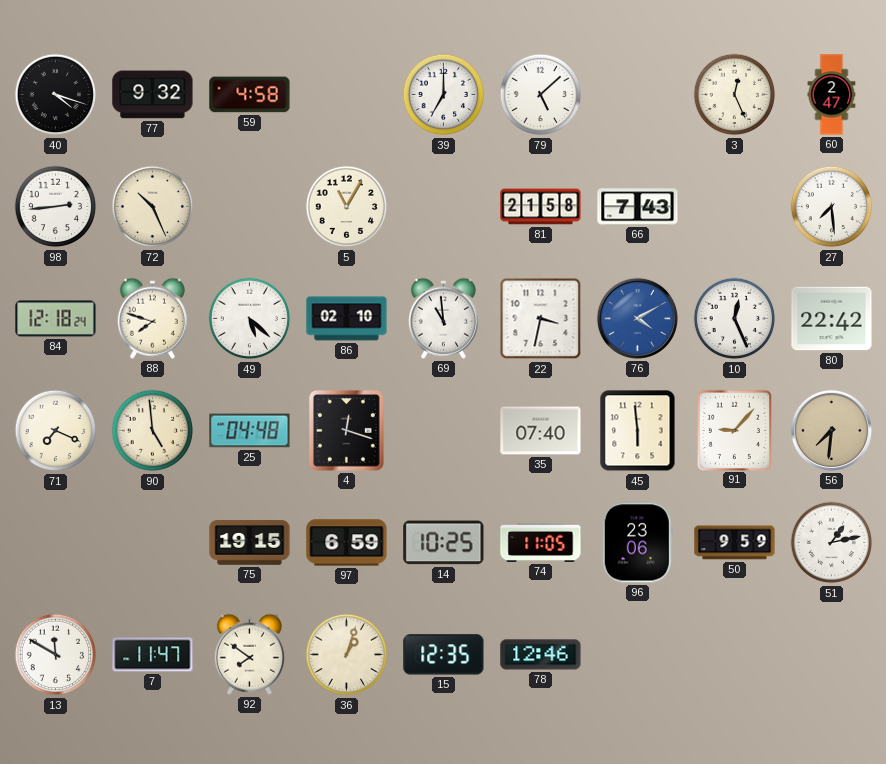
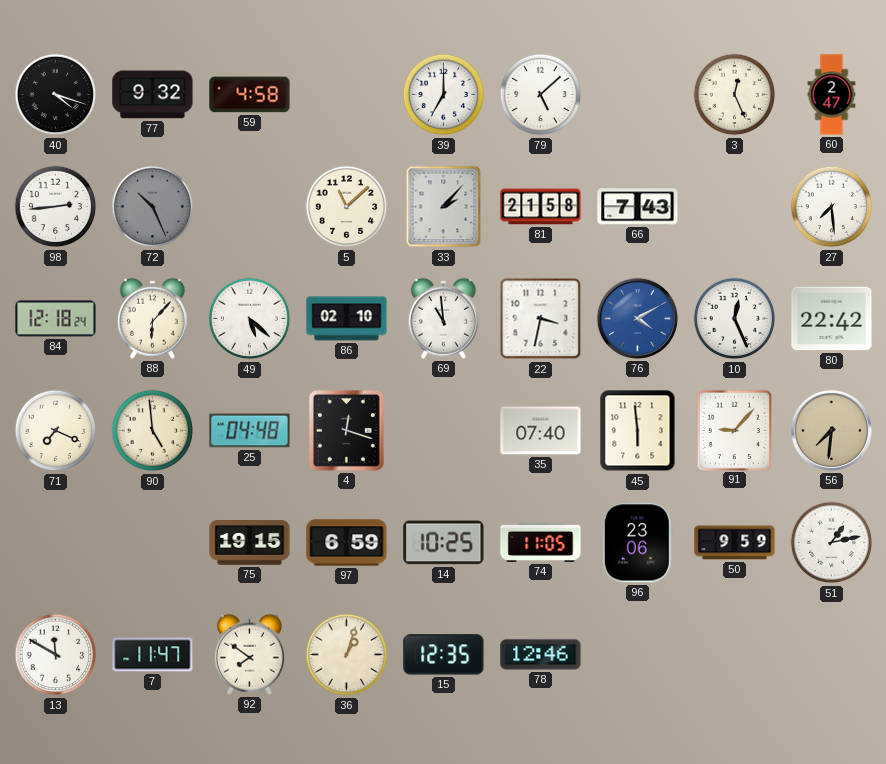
72 dial: cream -> grey (153, 207)
5: 11:05 -> 11:08 (347, 207)
33: none -> 2:07 (444, 207)
88: 7:48 -> 6:07 (152, 318)
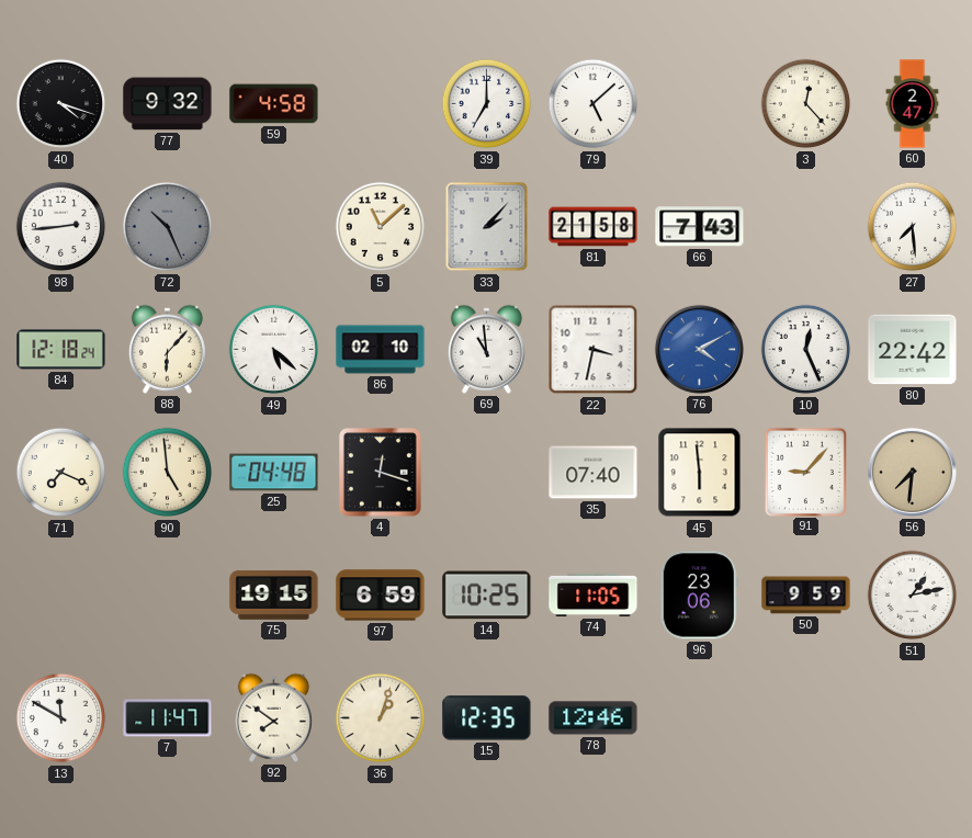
3: 12:26 -> 12:23 (806, 104)
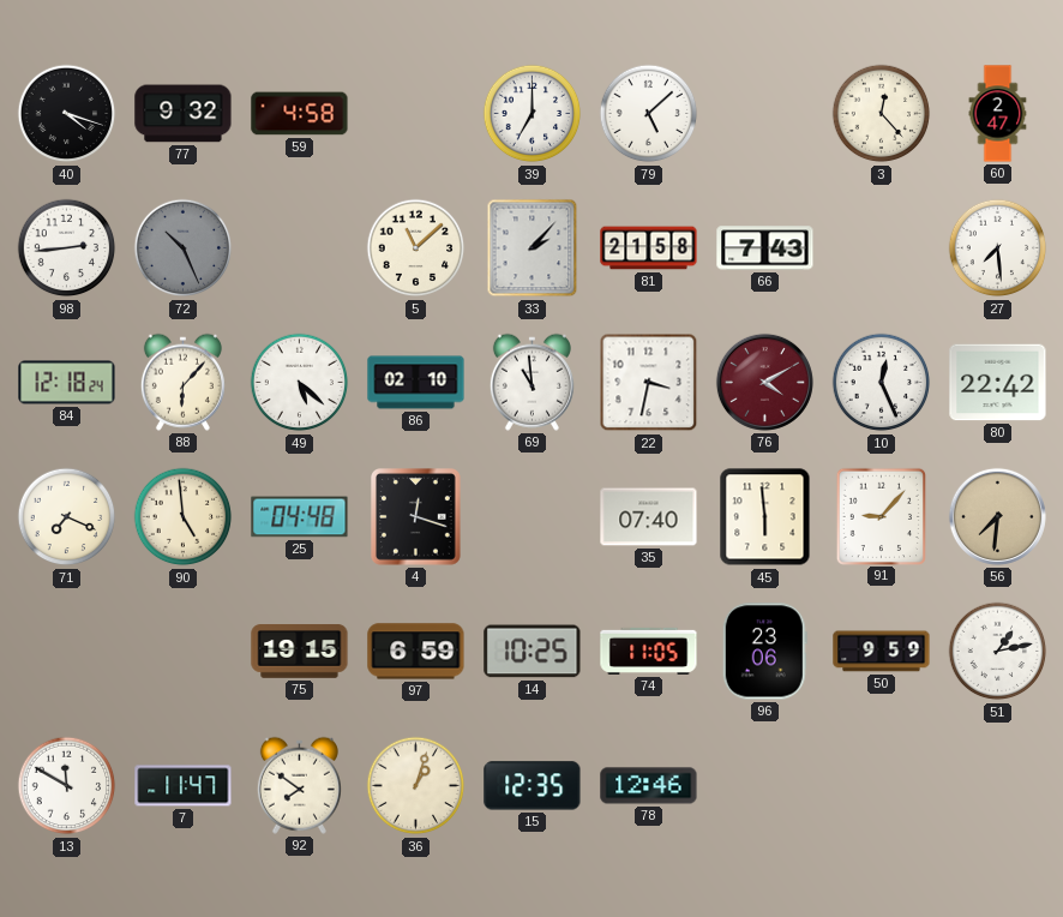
76 dial: blue -> burgundy (764, 382)
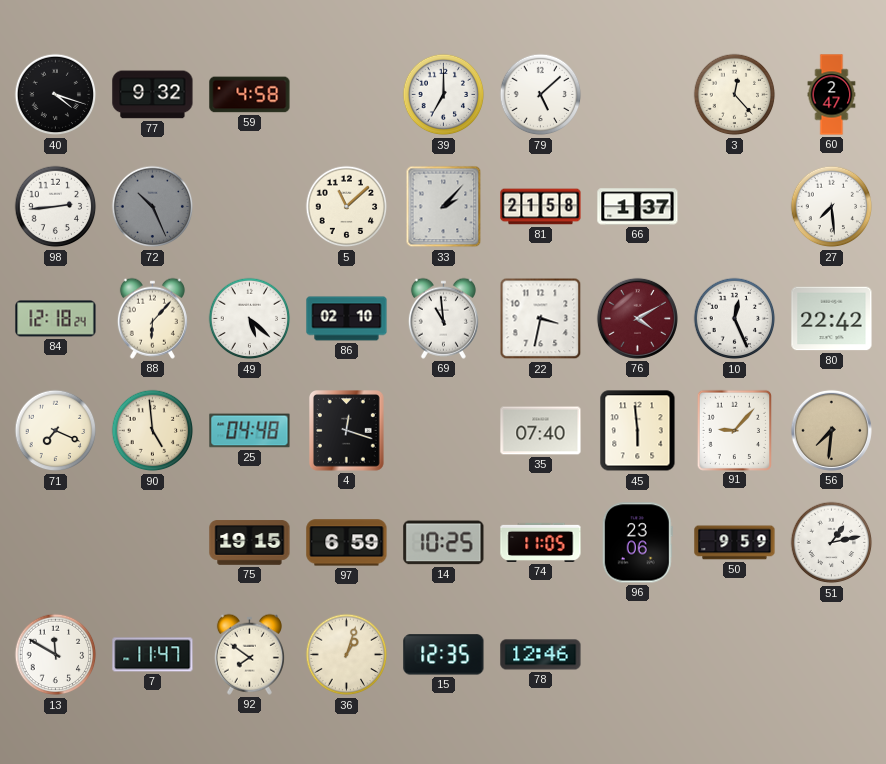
66: 7:43 -> 1:37 (638, 207)
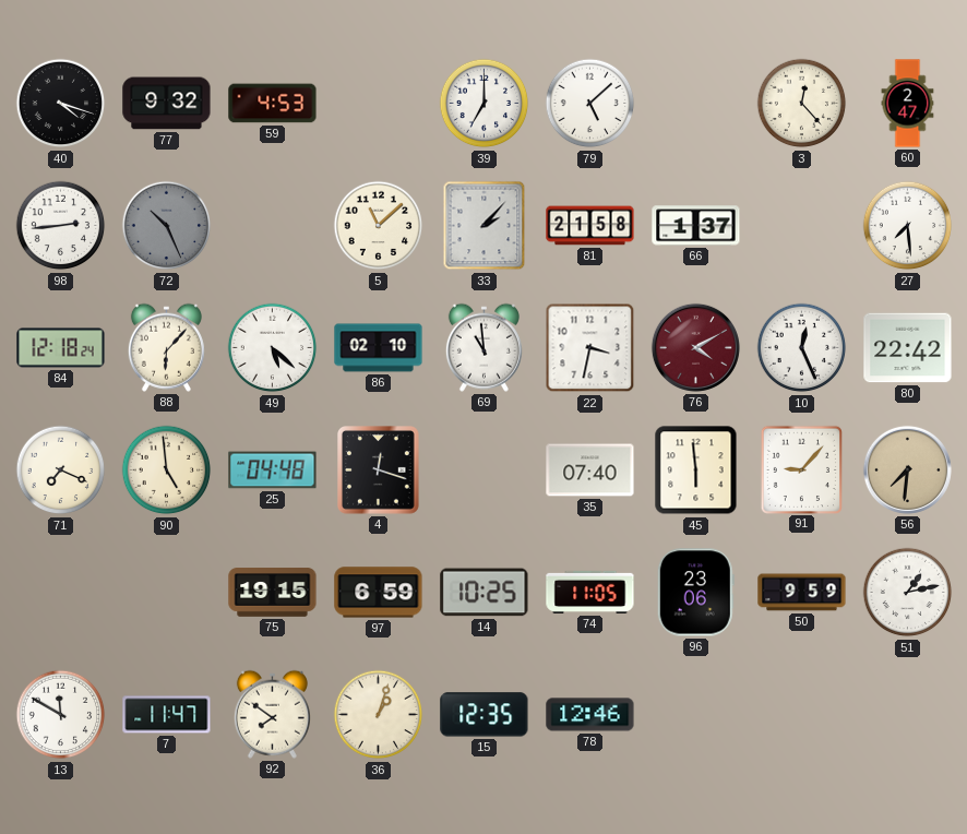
59: 4:58 -> 4:53 (273, 104)
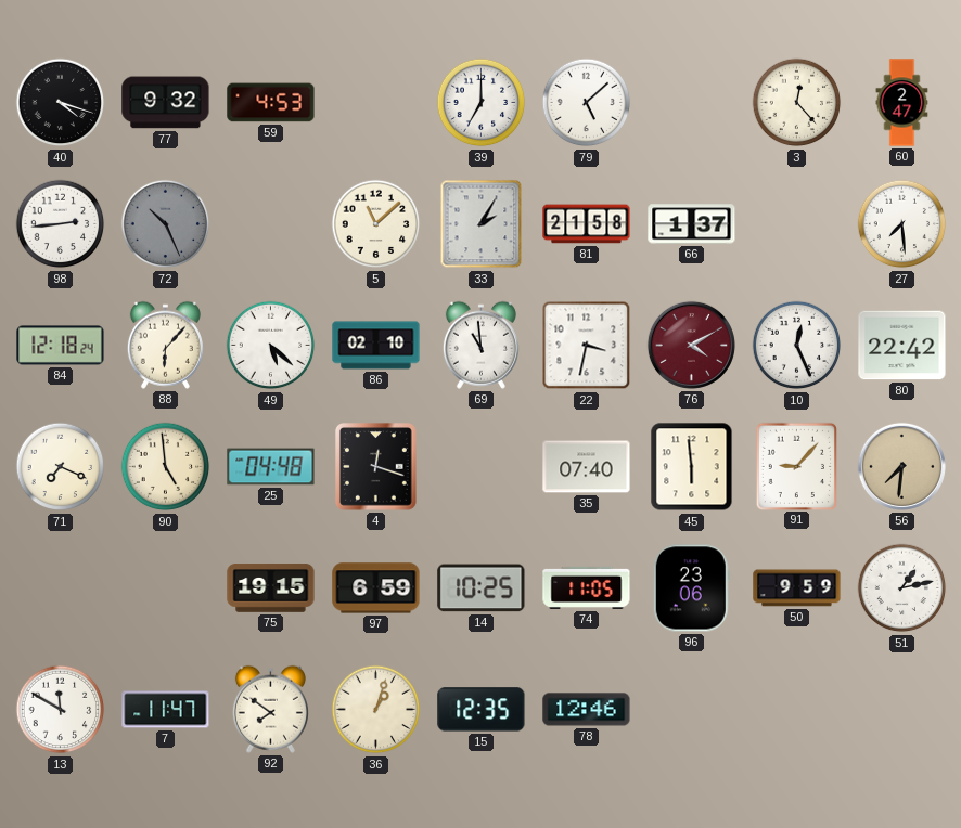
33: 2:07 -> 2:05 (482, 224)
